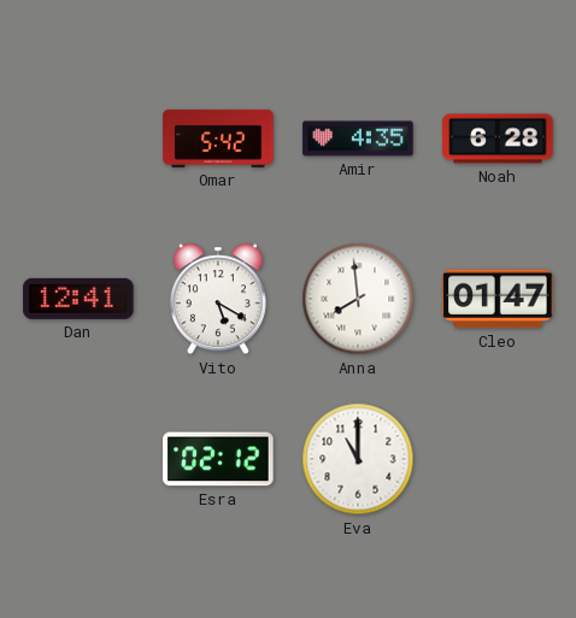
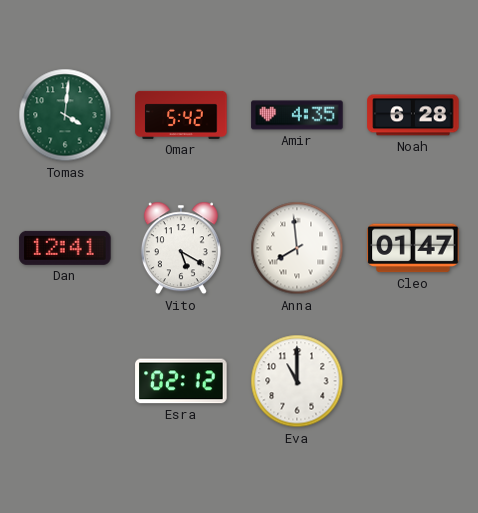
Tomas: none -> 4:01 (65, 115)
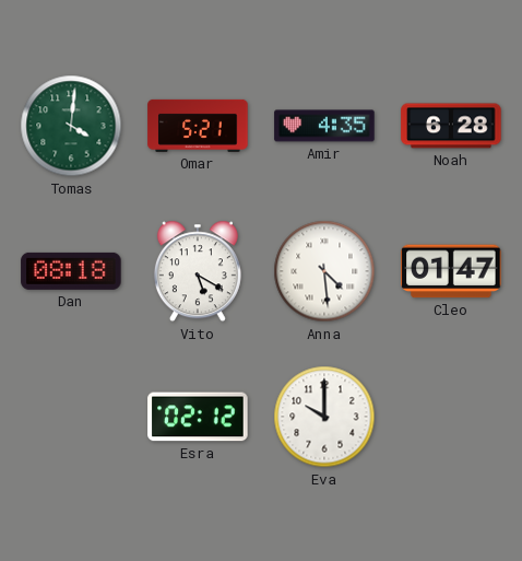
Omar: 5:42 -> 5:21 (198, 126)
Dan: 12:41 -> 08:18 (71, 271)
Anna: 7:59 -> 4:29 (324, 271)
Eva: 11:00 -> 10:00 (324, 417)
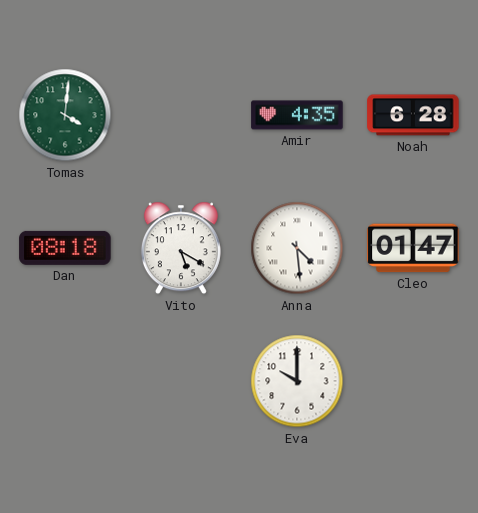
Omar: 5:21 -> none (198, 126)
Esra: 02:12 -> none (198, 417)
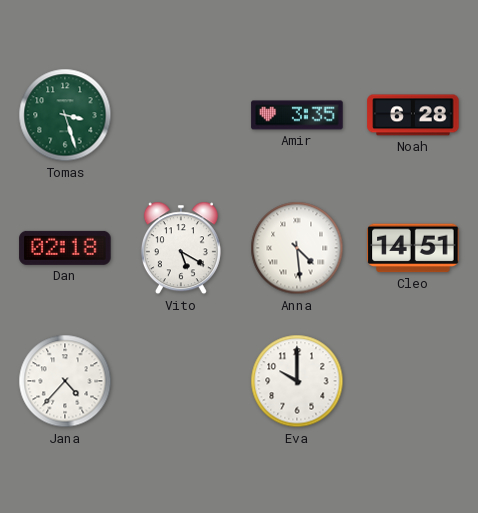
Tomas: 4:01 -> 3:27 (65, 115)
Amir: 4:35 -> 3:35 (297, 115)
Dan: 08:18 -> 02:18 (65, 248)
Cleo: 01:47 -> 14:51 (413, 248)
Jana: none -> 4:37 (65, 381)
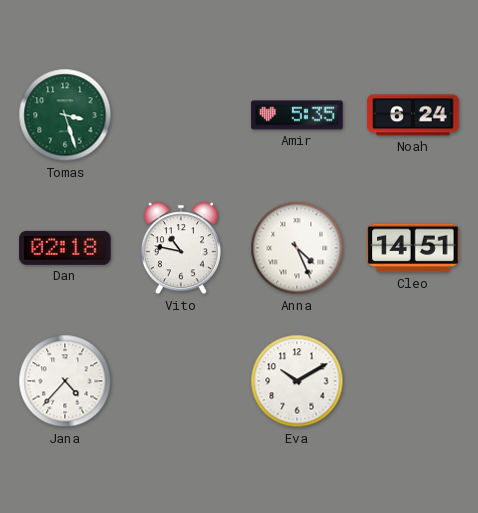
Amir: 3:35 -> 5:35 (297, 115)
Noah: 6:28 -> 6:24 (413, 115)
Vito: 5:20 -> 10:47 (181, 248)
Anna: 4:29 -> 4:26 (297, 248)
Eva: 10:00 -> 10:10 (297, 381)
